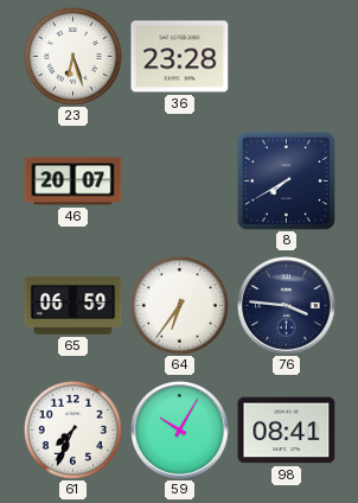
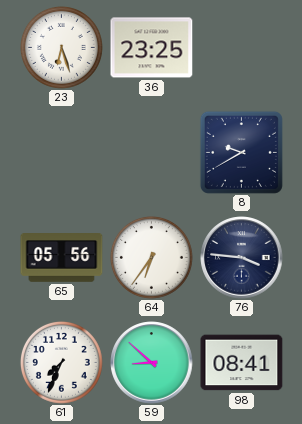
36: 23:28 -> 23:25 (152, 48)
46: 20:07 -> none (73, 182)
8: 7:40 -> 9:40 (241, 152)
65: 06:59 -> 05:56 (62, 258)
59: 10:05 -> 8:52 (152, 363)
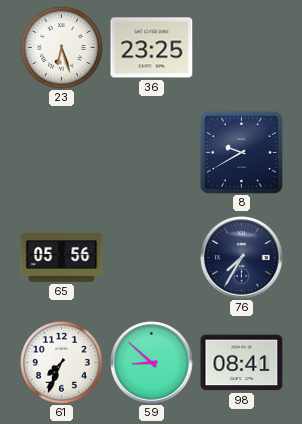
64: 6:36 -> none (151, 257)
76: 3:46 -> 7:35 (242, 258)
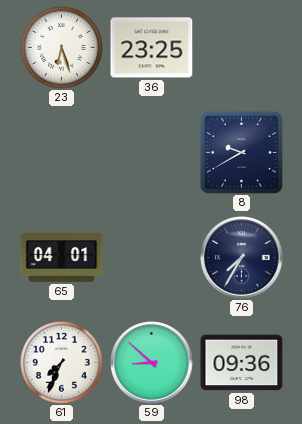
65: 05:56 -> 04:01 (62, 258)
98: 08:41 -> 09:36 (242, 363)
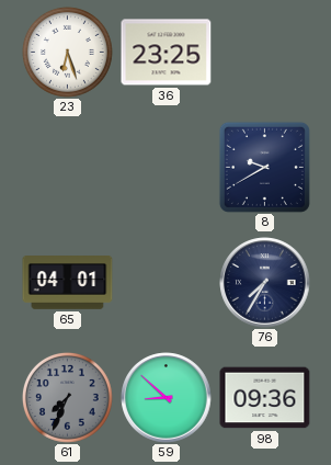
61 dial: white -> grey (67, 397)
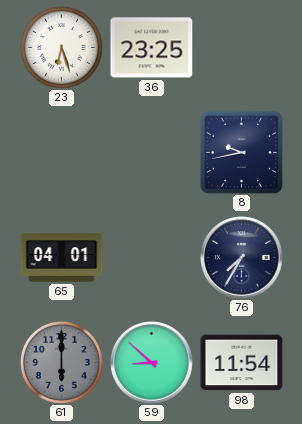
8: 9:40 -> 9:43 (241, 152)
61: 7:34 -> 6:00 (61, 362)
98: 09:36 -> 11:54 (242, 363)
